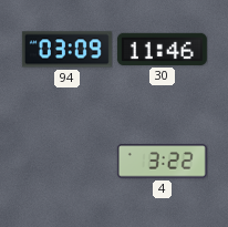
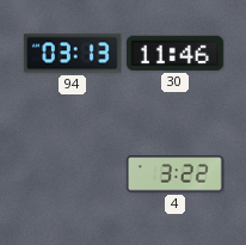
94: 03:09 -> 03:13 (72, 54)
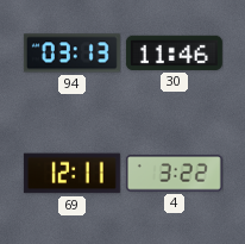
69: none -> 12:11 (71, 174)
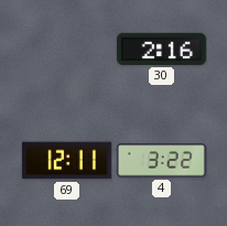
94: 03:13 -> none (71, 54)
30: 11:46 -> 2:16 (161, 49)
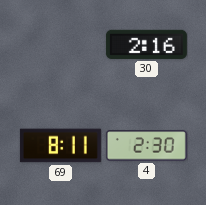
69: 12:11 -> 8:11 (60, 146)
4: 3:22 -> 2:30 (146, 146)
